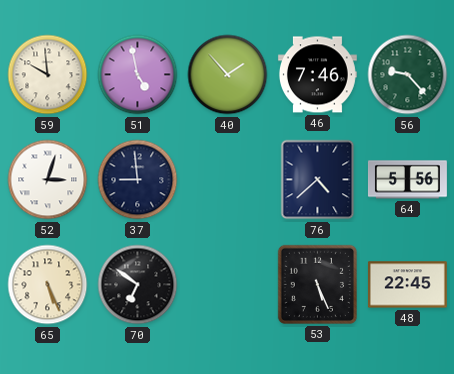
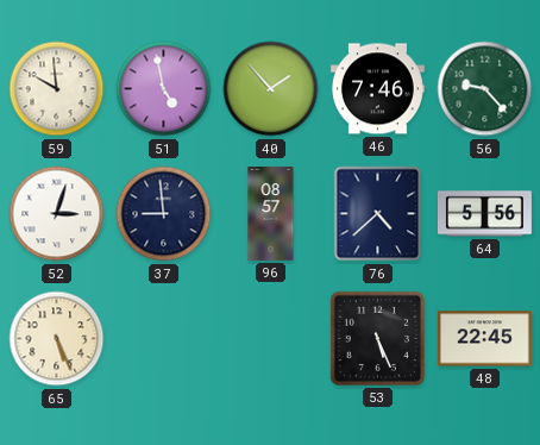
96: none -> 08:57 (271, 214)
70: 6:51 -> none (138, 285)
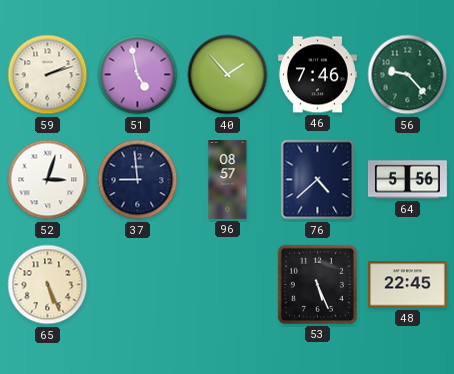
59: 9:59 -> 2:12 (48, 75)
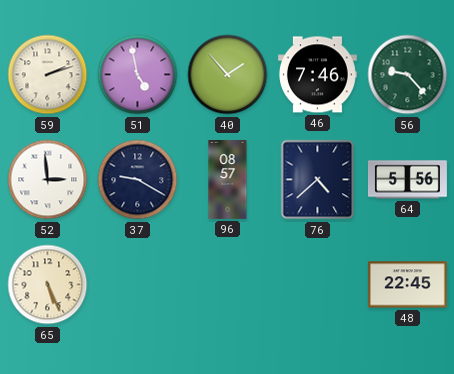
52: 3:03 -> 2:59 (48, 180)
37: 8:59 -> 9:20 (138, 180)
53: 5:26 -> none (317, 284)
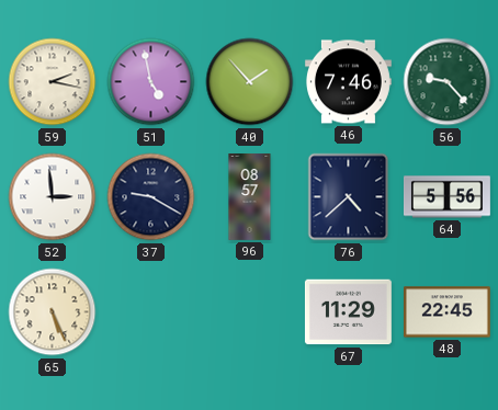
59: 2:12 -> 2:17 (53, 82)
67: none -> 11:29 (348, 312)
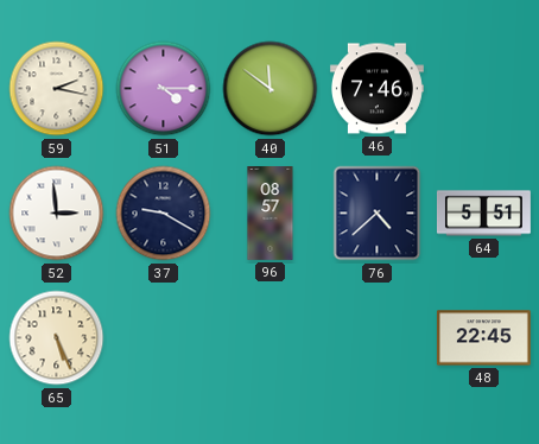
51: 4:58 -> 4:15 (164, 89)
40: 1:53 -> 11:51 (271, 89)
56: 9:23 -> none (448, 82)
64: 5:56 -> 5:51 (483, 214)
67: 11:29 -> none (348, 312)
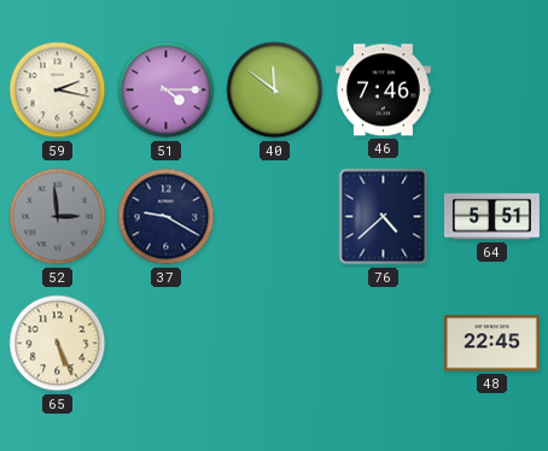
52 dial: white -> grey (58, 217)
96: 08:57 -> none (271, 214)
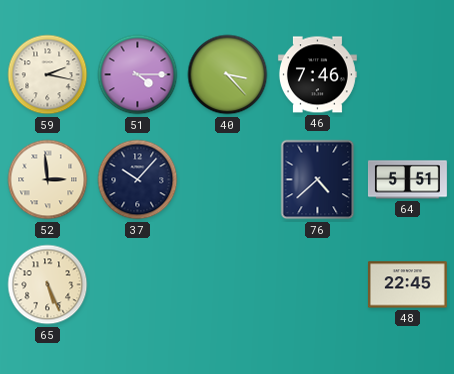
40: 11:51 -> 3:23 (228, 75)
52 dial: grey -> cream (48, 180)
37: 9:20 -> 10:07 (138, 180)
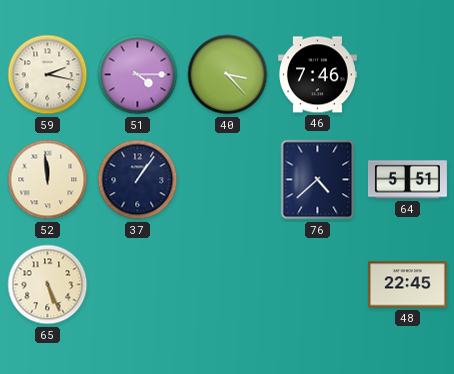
52: 2:59 -> 11:59 (48, 180)
37: 10:07 -> 1:06 (138, 180)
